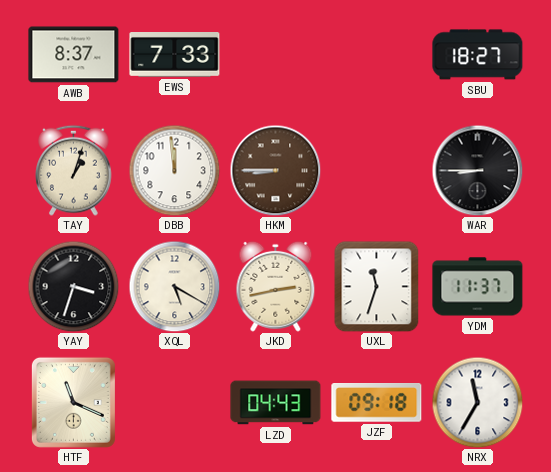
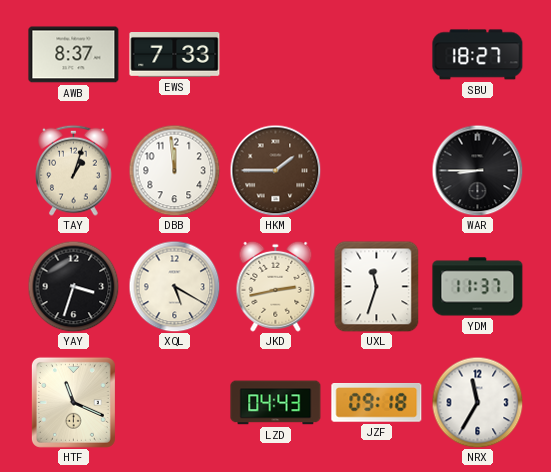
HKM: 8:45 -> 1:45 (275, 170)
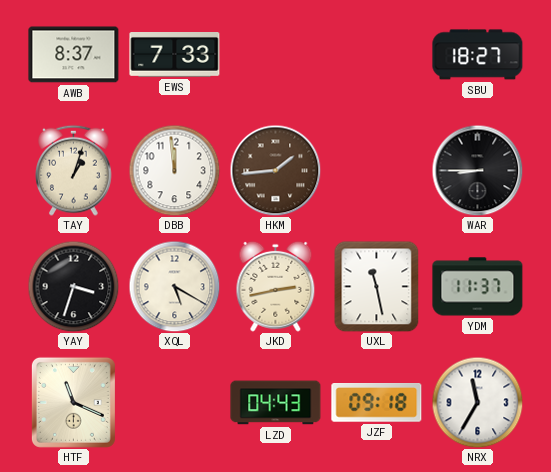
HKM: 1:45 -> 1:44 (275, 170)
UXL: 11:33 -> 11:28 (377, 286)
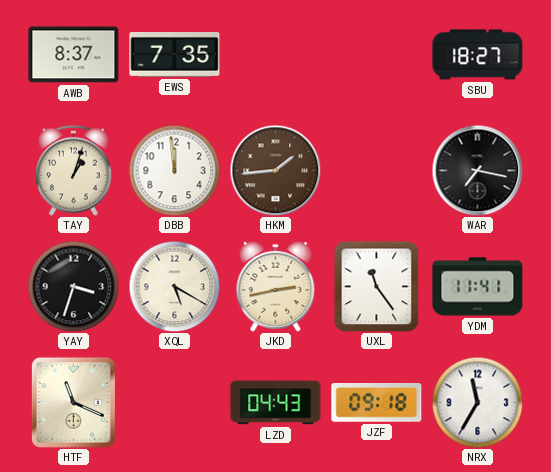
EWS: 7:33 -> 7:35 (175, 55)
WAR: 8:45 -> 7:17 (477, 170)
UXL: 11:28 -> 11:24 (377, 286)
YDM: 11:37 -> 11:41 (478, 287)
